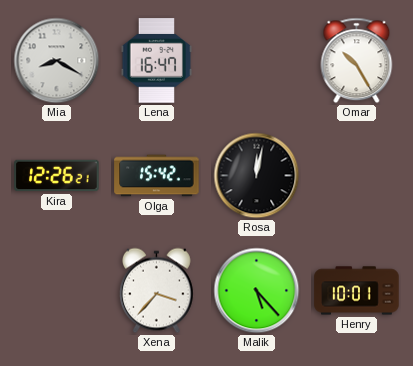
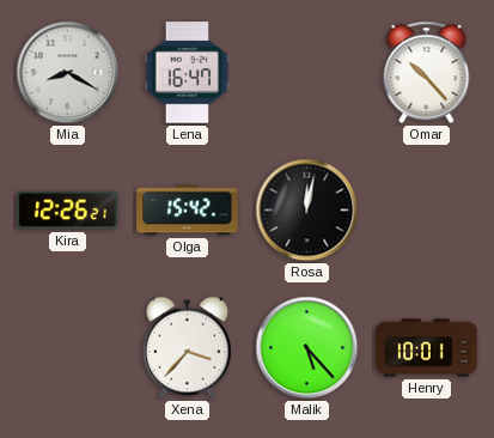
Omar: 10:25 -> 10:23 (427, 73)
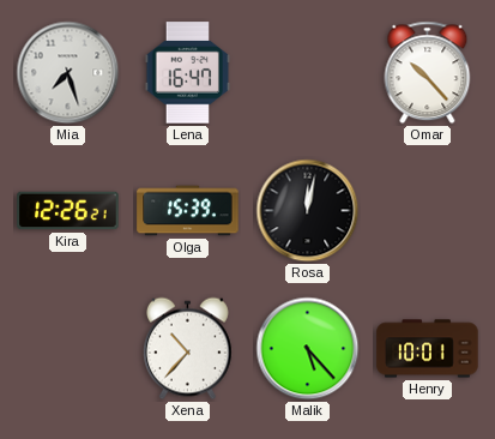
Mia: 8:20 -> 7:27 (68, 73)
Olga: 15:42 -> 15:39 (188, 211)
Xena: 3:37 -> 10:37 (187, 349)
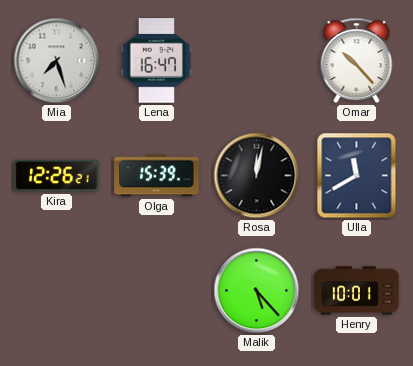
Ulla: none -> 11:40 (357, 176)
Xena: 10:37 -> none (187, 349)
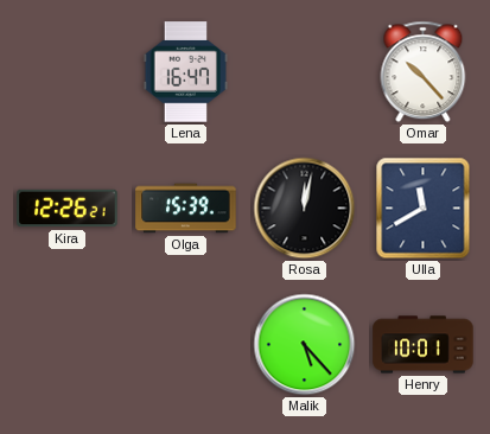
Mia: 7:27 -> none (57, 61)
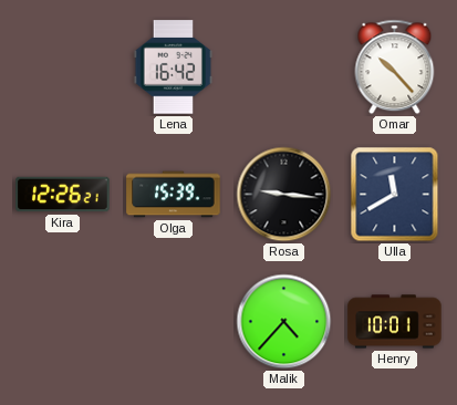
Lena: 16:47 -> 16:42 (174, 67)
Rosa: 12:02 -> 9:16 (284, 195)
Malik: 5:23 -> 4:37 (284, 322)
